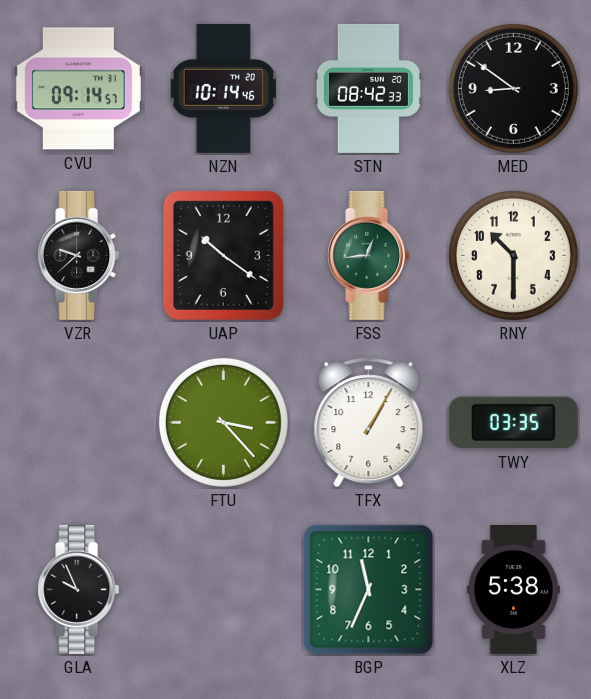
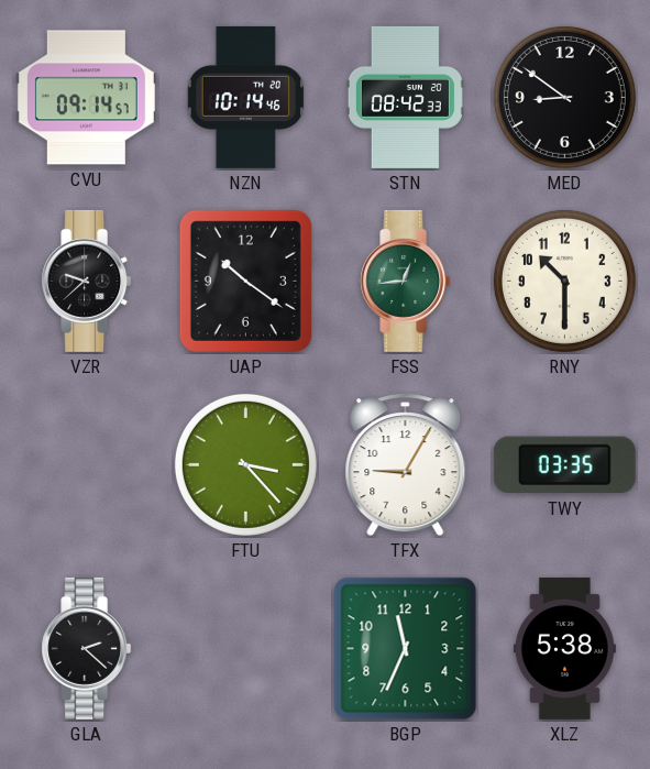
TFX: 1:05 -> 9:05 (406, 465)
GLA: 9:56 -> 2:22 (87, 648)
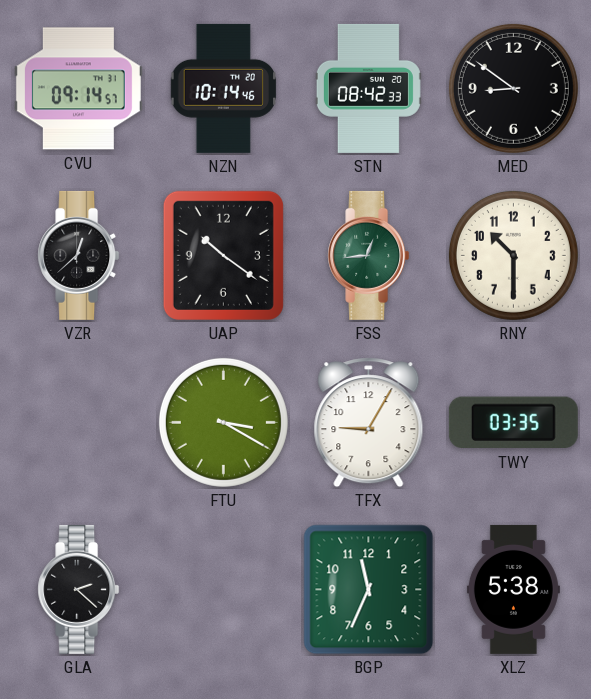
VZR: 9:38 -> 12:38 (79, 255)
FTU: 3:23 -> 3:20 (223, 422)
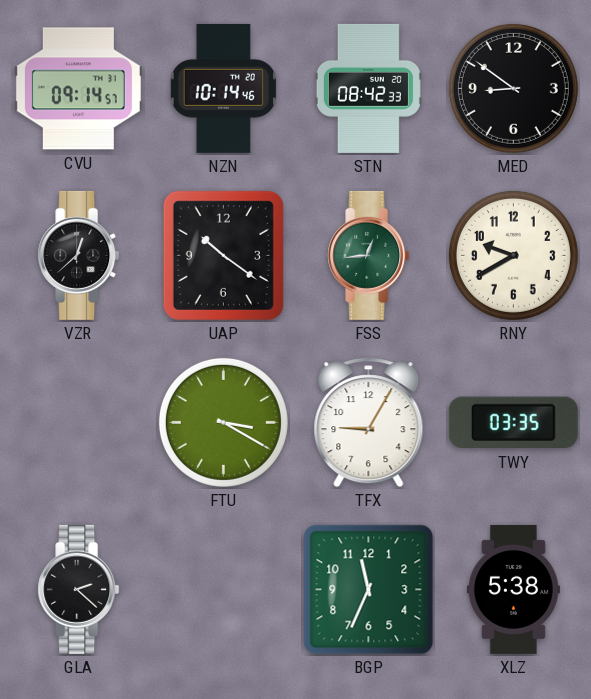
RNY: 10:30 -> 9:40 (513, 255)
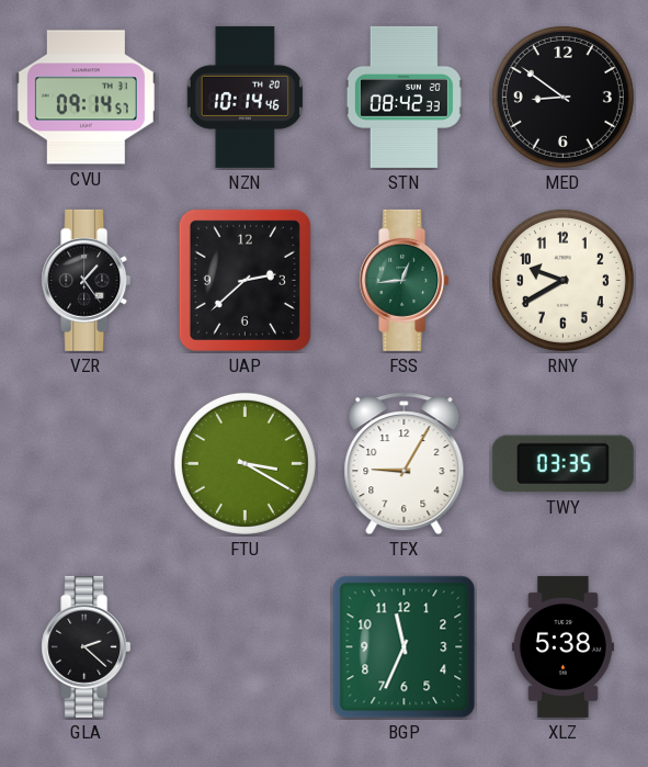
VZR: 12:38 -> 1:24 (87, 280)
UAP: 10:21 -> 2:38 (245, 280)
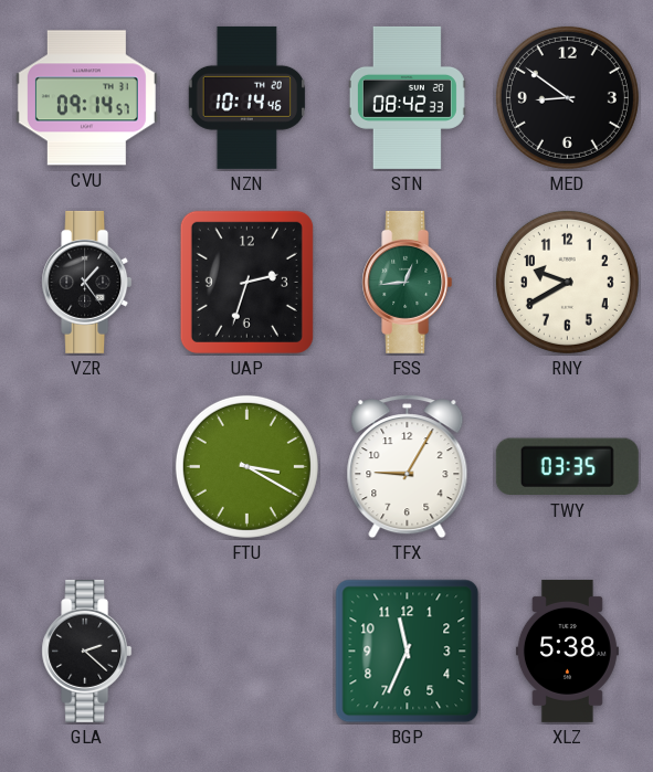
UAP: 2:38 -> 2:33 (246, 282)
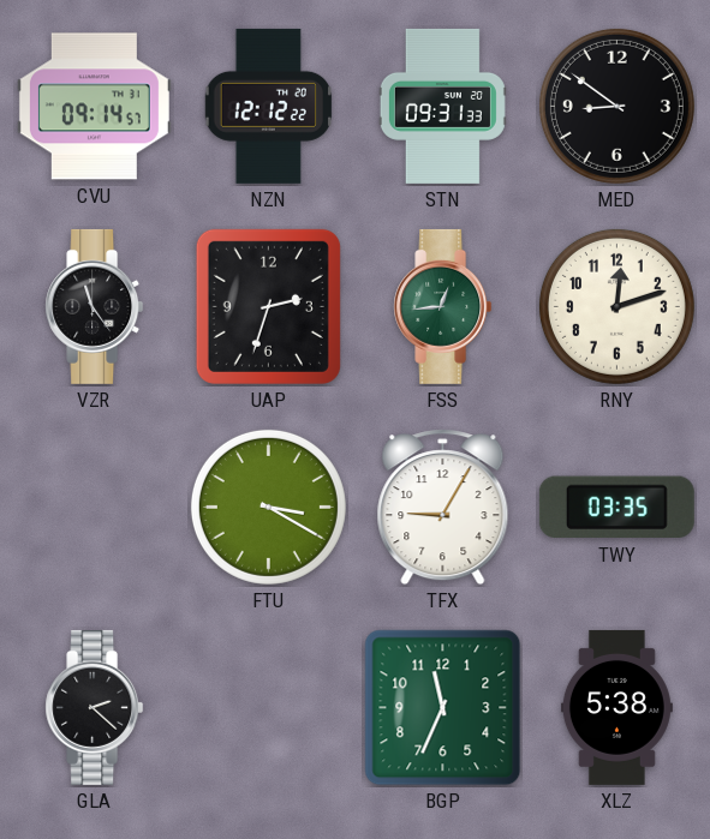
NZN: 10:14 -> 12:12 (268, 106)
STN: 08:42 -> 09:31 (442, 106)
VZR: 1:24 -> 11:24 (95, 306)
RNY: 9:40 -> 12:12 (616, 306)
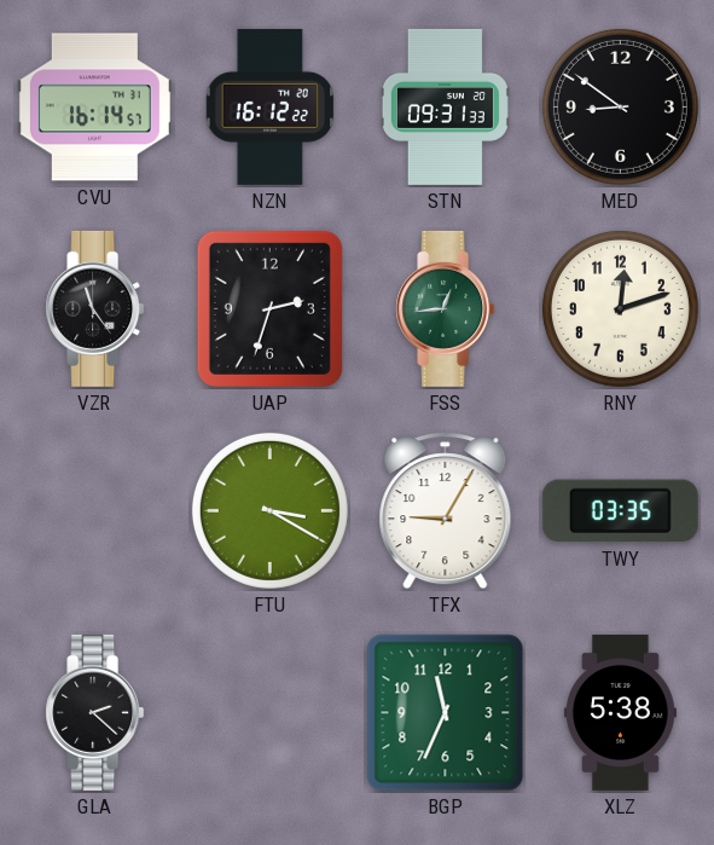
CVU: 09:14 -> 16:14 (94, 108)
NZN: 12:12 -> 16:12 (269, 106)
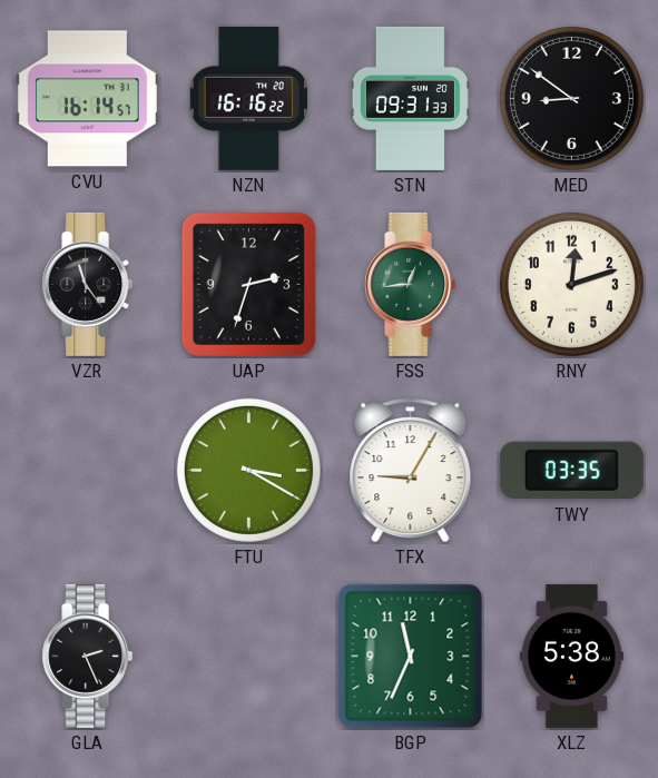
NZN: 16:12 -> 16:16 (248, 98)
GLA: 2:22 -> 2:26 (88, 656)
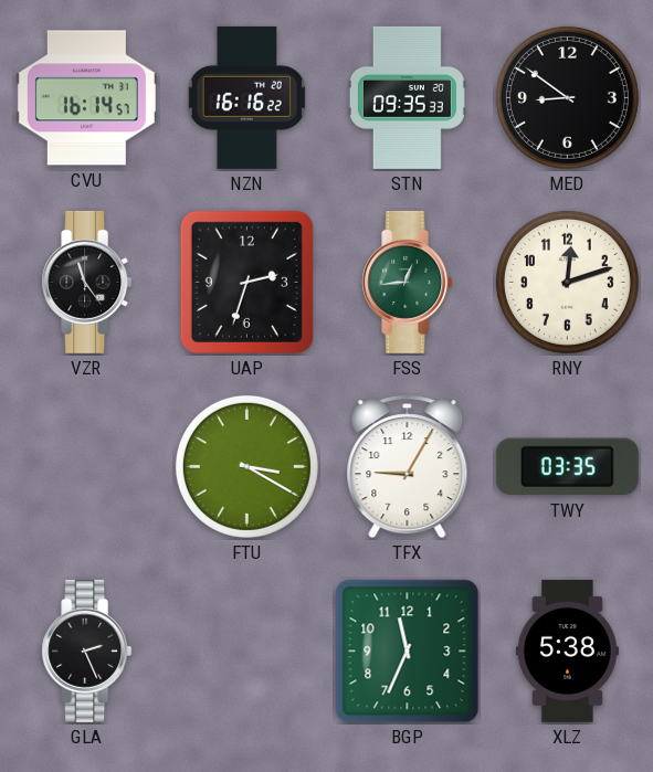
STN: 09:31 -> 09:35 (407, 97)
